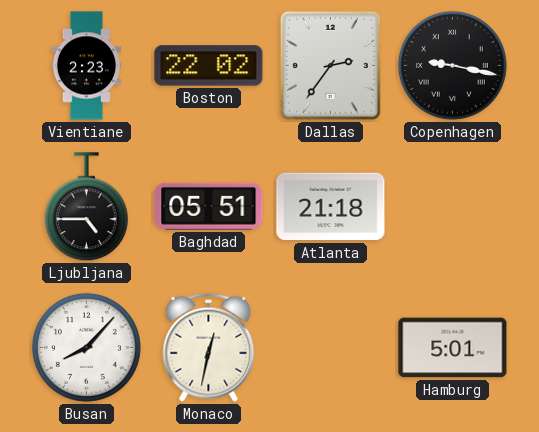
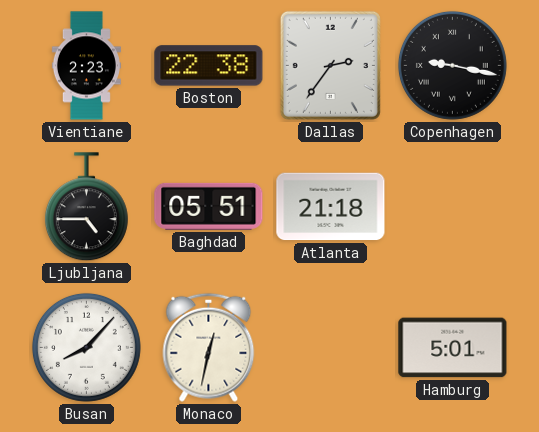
Boston: 22:02 -> 22:38 (209, 66)
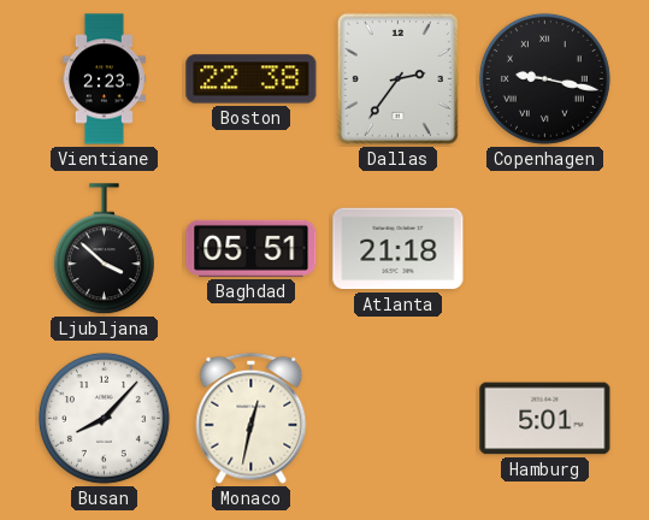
Ljubljana: 4:45 -> 3:52 (104, 249)
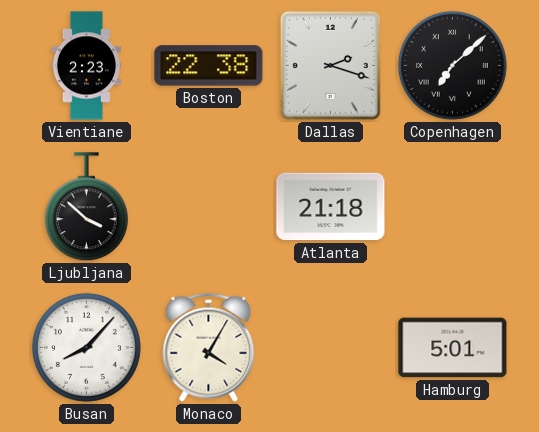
Dallas: 2:36 -> 2:18 (330, 65)
Copenhagen: 9:17 -> 7:08 (452, 65)
Baghdad: 05:51 -> none (252, 248)
Monaco: 12:32 -> 4:05 (209, 347)
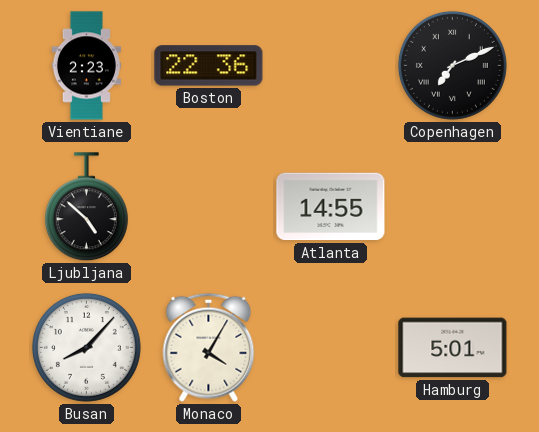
Boston: 22:38 -> 22:36 (209, 66)
Dallas: 2:18 -> none (330, 65)
Copenhagen: 7:08 -> 7:11 (452, 65)
Ljubljana: 3:52 -> 4:52 (86, 207)
Atlanta: 21:18 -> 14:55 (331, 207)
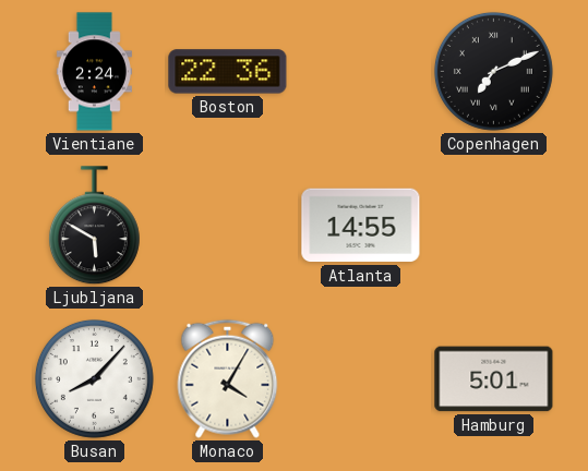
Vientiane: 2:23 -> 2:24 (94, 72)
Ljubljana: 4:52 -> 5:50 (94, 226)
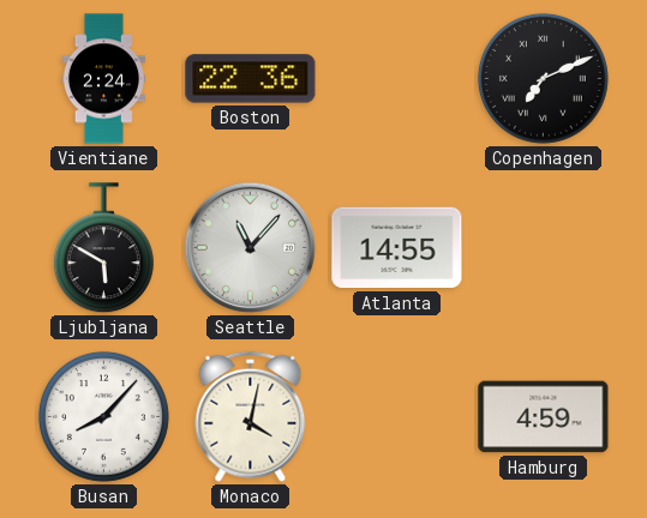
Seattle: none -> 11:07 (251, 248)
Monaco: 4:05 -> 4:02 (251, 416)
Hamburg: 5:01 -> 4:59 (544, 417)
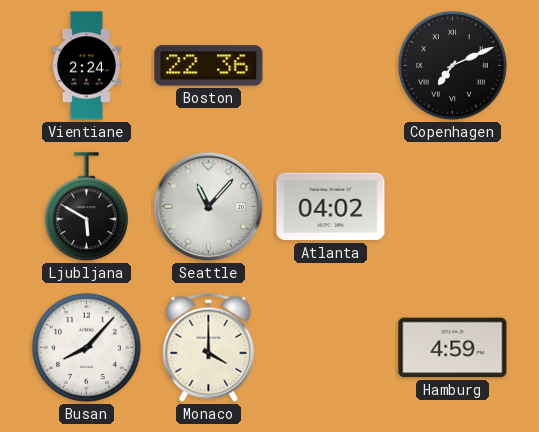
Atlanta: 14:55 -> 04:02 (331, 207)
Monaco: 4:02 -> 4:00 (209, 347)
